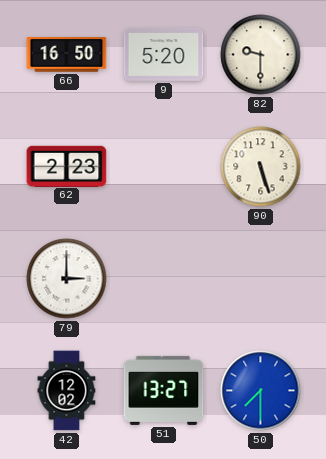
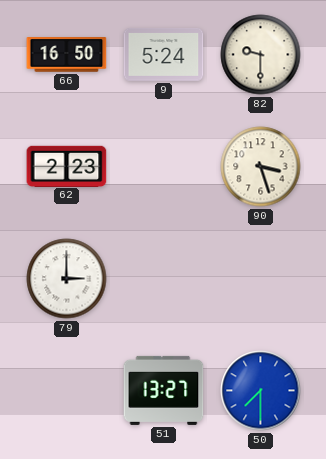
9: 5:20 -> 5:24 (164, 55)
90: 5:27 -> 3:27 (261, 167)
42: 12:02 -> none (67, 391)
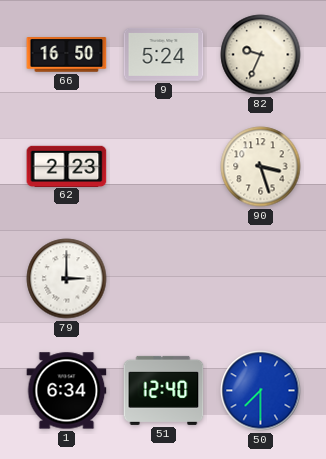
82: 9:30 -> 9:34 (261, 55)
1: none -> 6:34 (67, 391)
51: 13:27 -> 12:40 (164, 390)
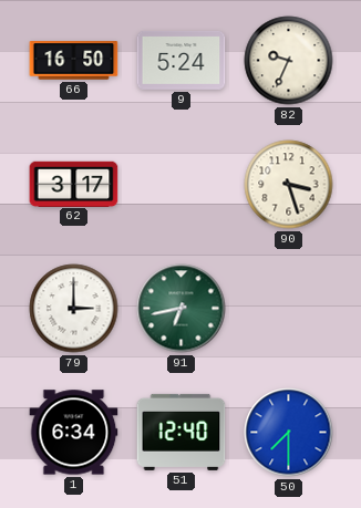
62: 2:23 -> 3:17 (74, 184)
91: none -> 6:43 (182, 309)
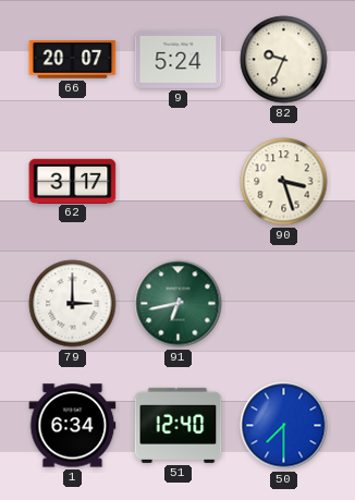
66: 16:50 -> 20:07 (73, 60)
